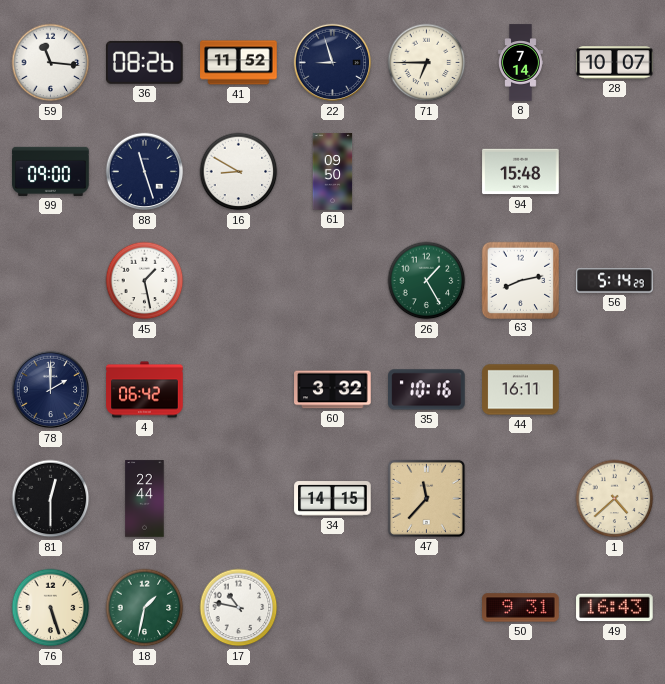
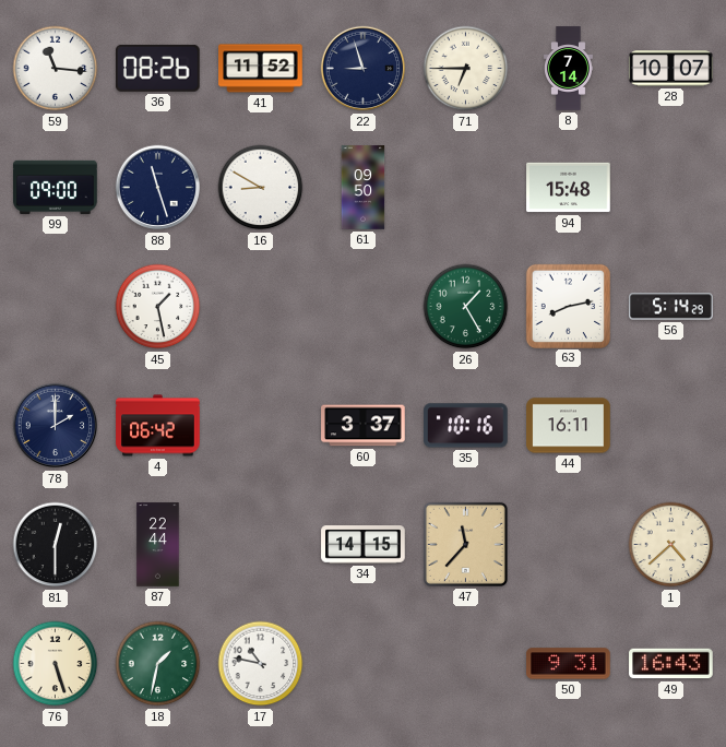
60: 3:32 -> 3:37 (364, 426)
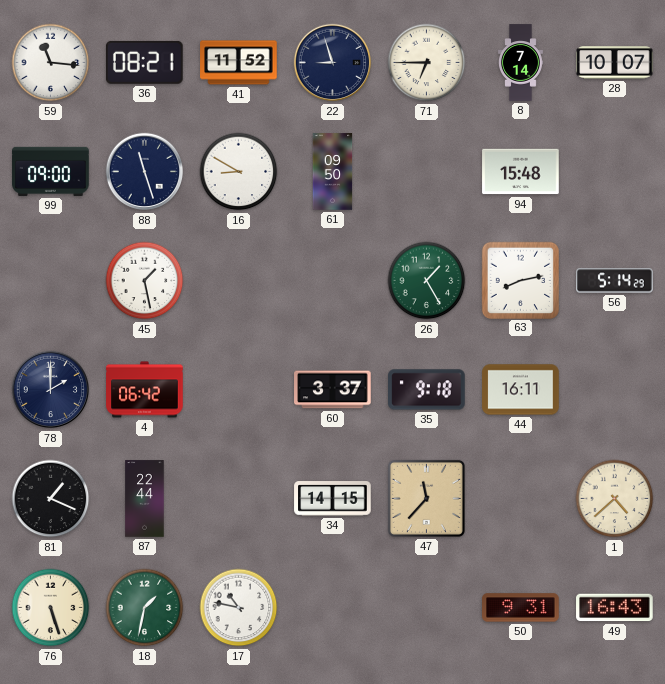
36: 08:26 -> 08:21 (145, 62)
35: 10:16 -> 9:18 (427, 390)
81: 12:30 -> 1:19 (51, 499)
